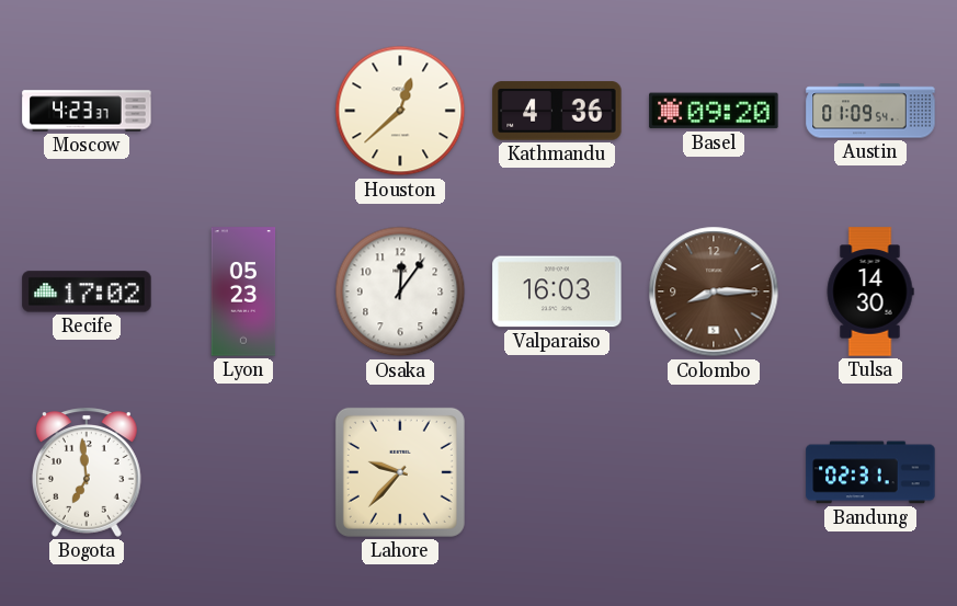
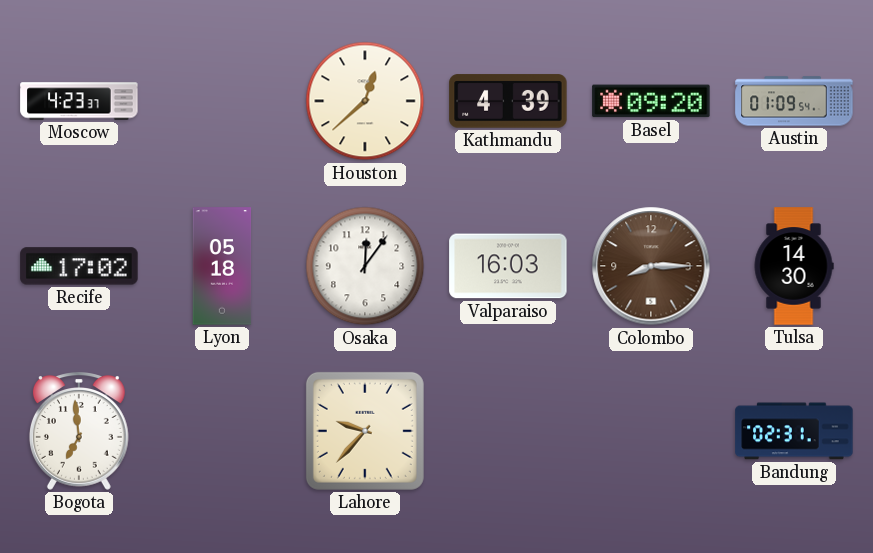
Kathmandu: 4:36 -> 4:39 (508, 101)
Lyon: 05:23 -> 05:18 (222, 266)
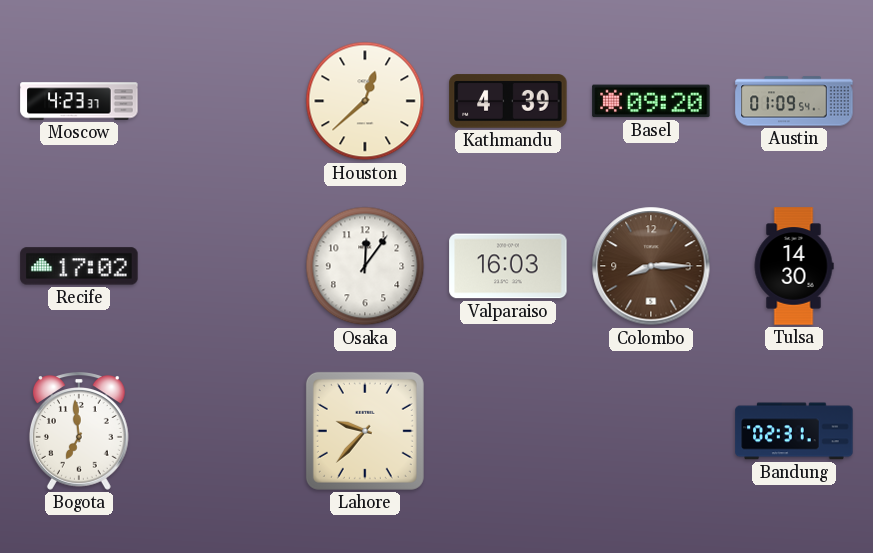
Lyon: 05:18 -> none (222, 266)
